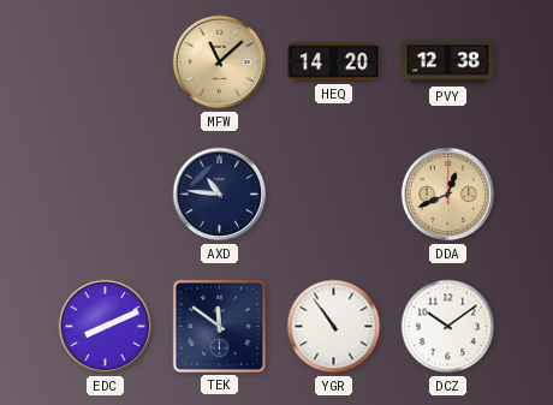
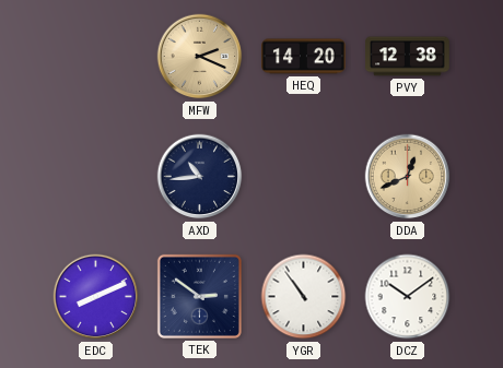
MFW: 11:08 -> 2:19 (200, 57)
AXD: 10:46 -> 10:44 (200, 177)
TEK: 11:51 -> 2:51 (199, 296)
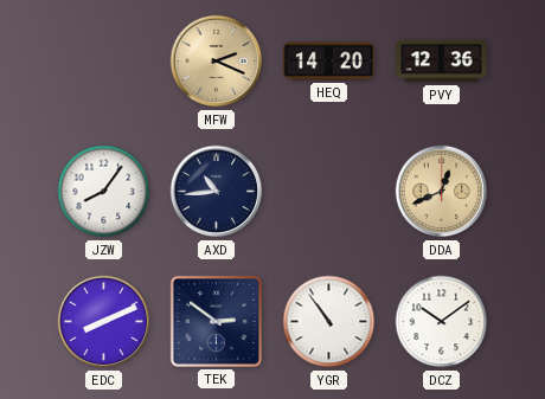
PVY: 12:38 -> 12:36 (442, 62)
JZW: none -> 8:06 (104, 192)
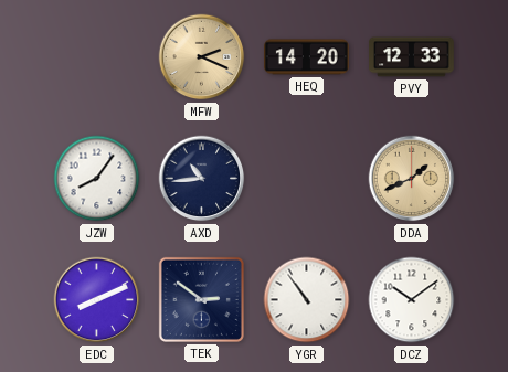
PVY: 12:36 -> 12:33 (412, 57)
DDA: 12:41 -> 1:41 (412, 179)
